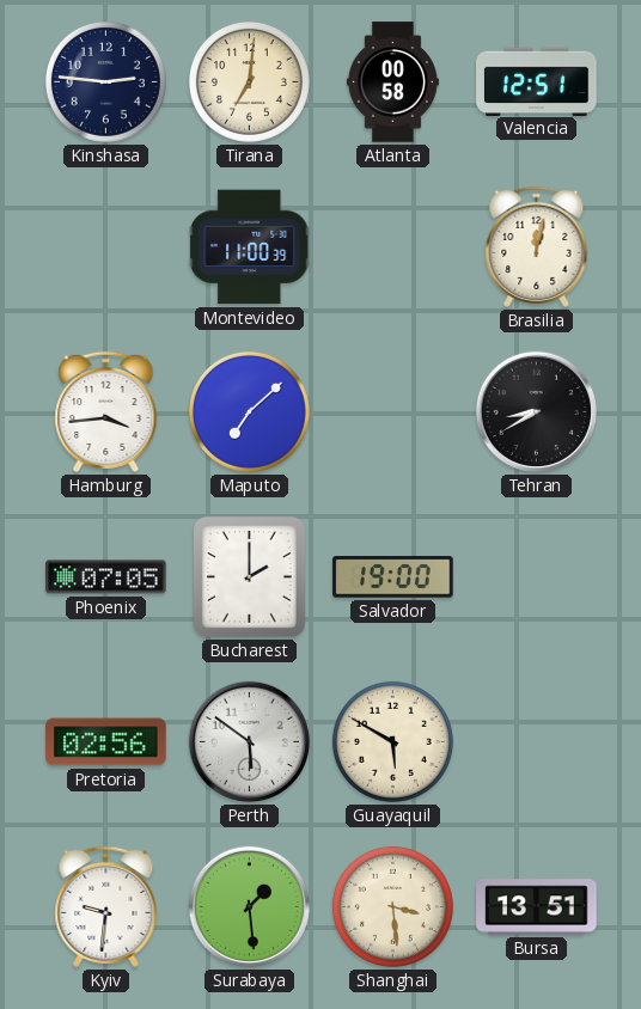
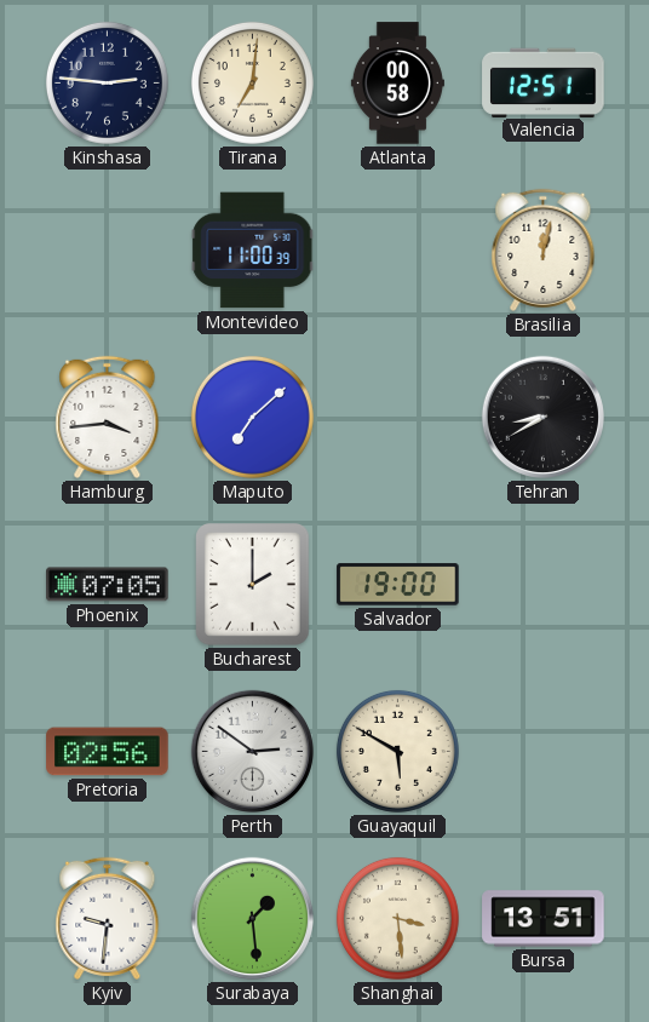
Perth: 5:51 -> 2:51 (252, 751)
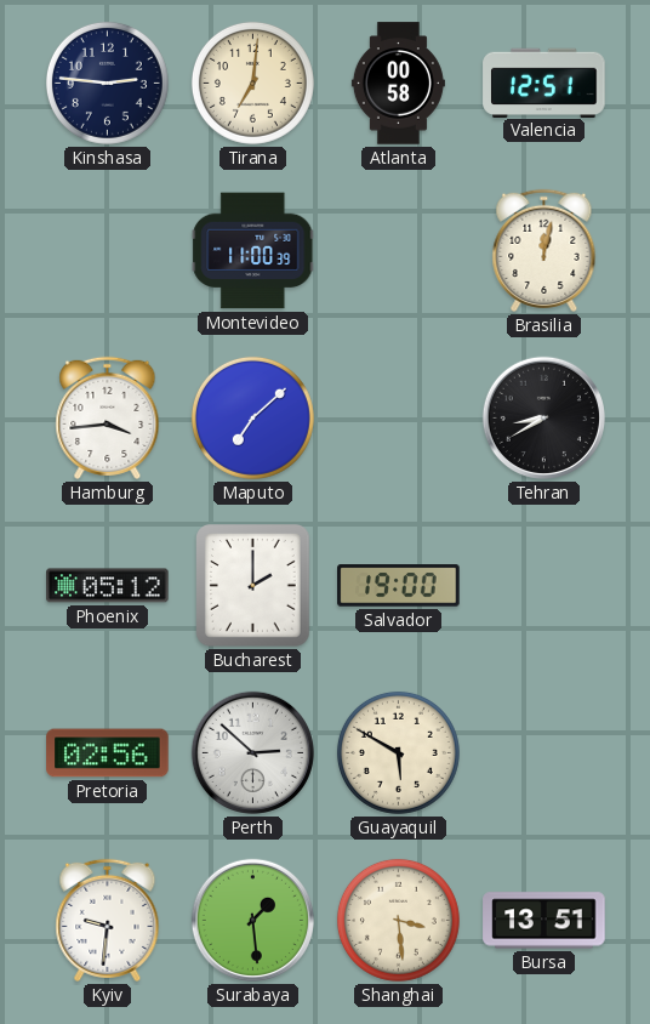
Phoenix: 07:05 -> 05:12 (108, 586)
Perth: 2:51 -> 2:52 (252, 752)
